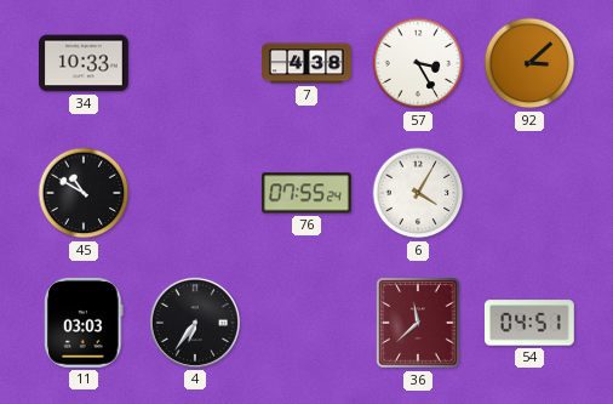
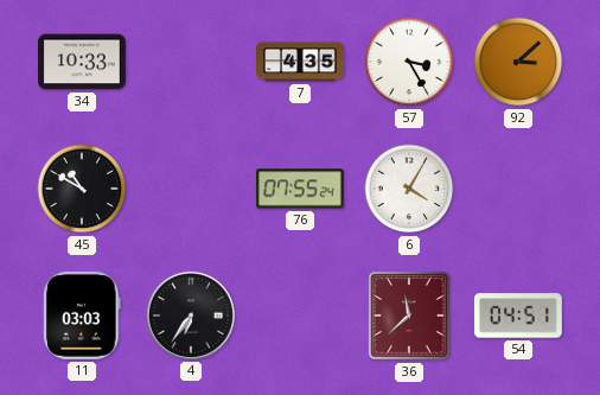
7: 4:38 -> 4:35 (301, 62)
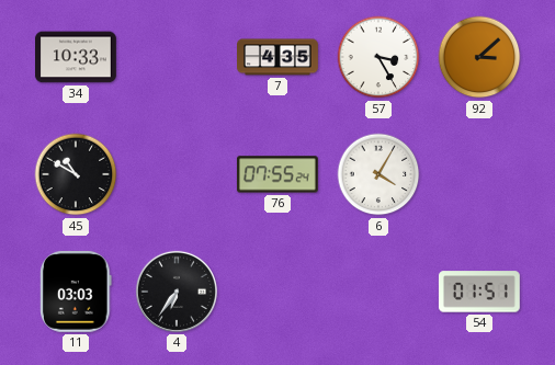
36: 11:38 -> none (409, 316)
54: 04:51 -> 01:51 (479, 292)
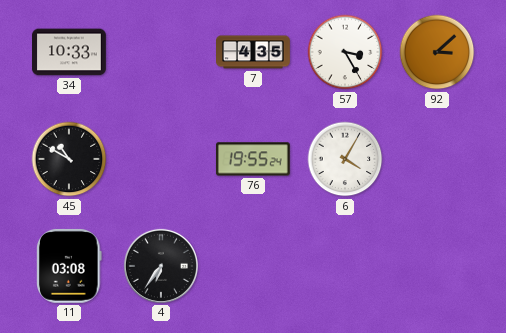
76: 07:55 -> 19:55 (253, 159)
11: 03:03 -> 03:08 (70, 266)
54: 01:51 -> none (479, 292)
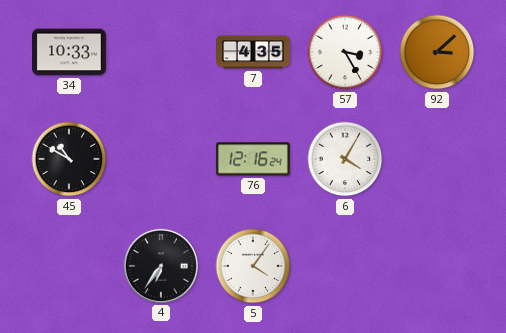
76: 19:55 -> 12:16 (253, 159)
11: 03:08 -> none (70, 266)
5: none -> 4:06 (253, 266)
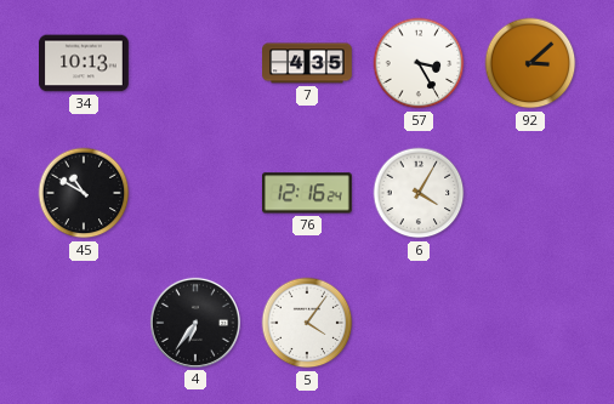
34: 10:33 -> 10:13 (85, 63)
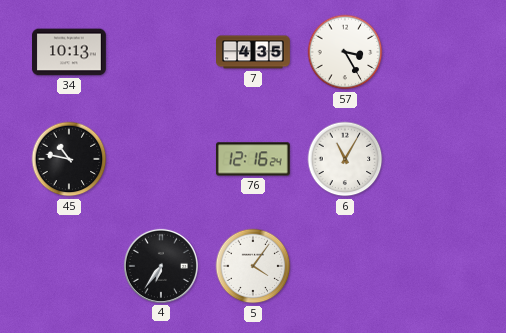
92: 3:08 -> none (530, 63)
45: 10:50 -> 10:47 (69, 159)
6: 4:05 -> 11:05 (345, 159)
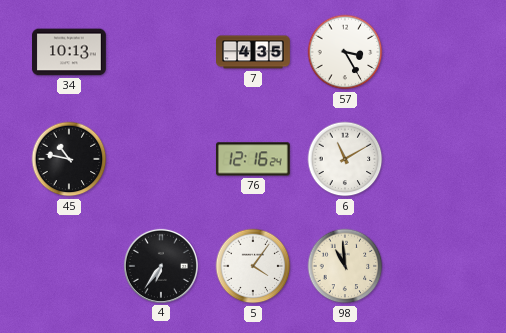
6: 11:05 -> 11:10 (345, 159)
98: none -> 10:59 (345, 266)
